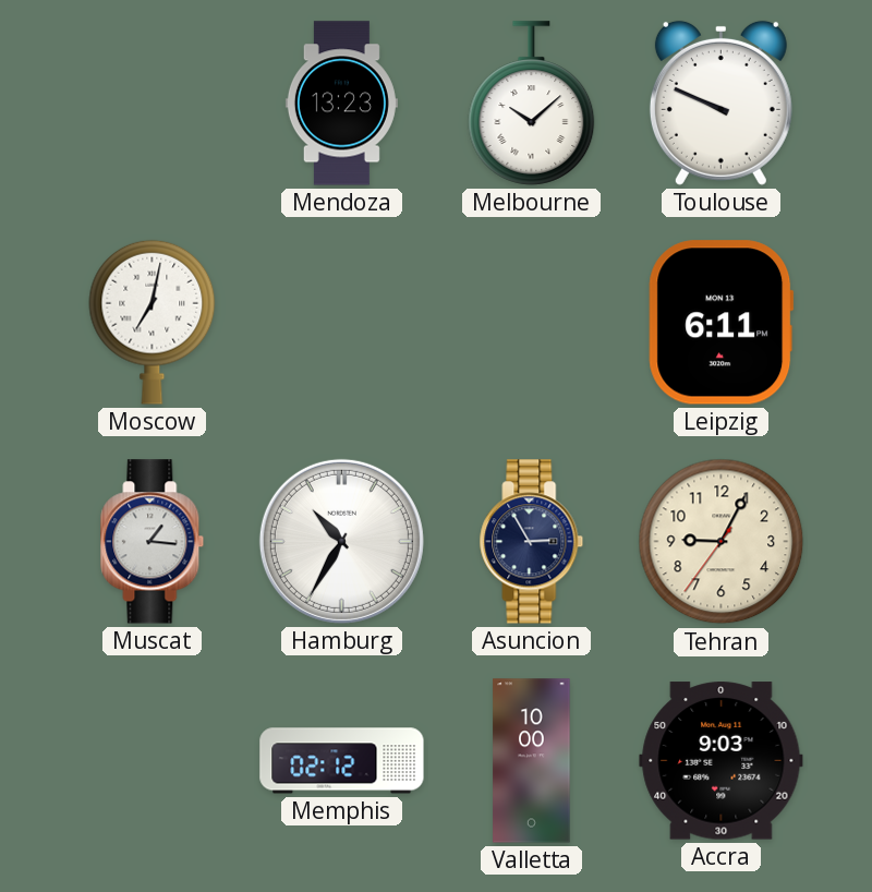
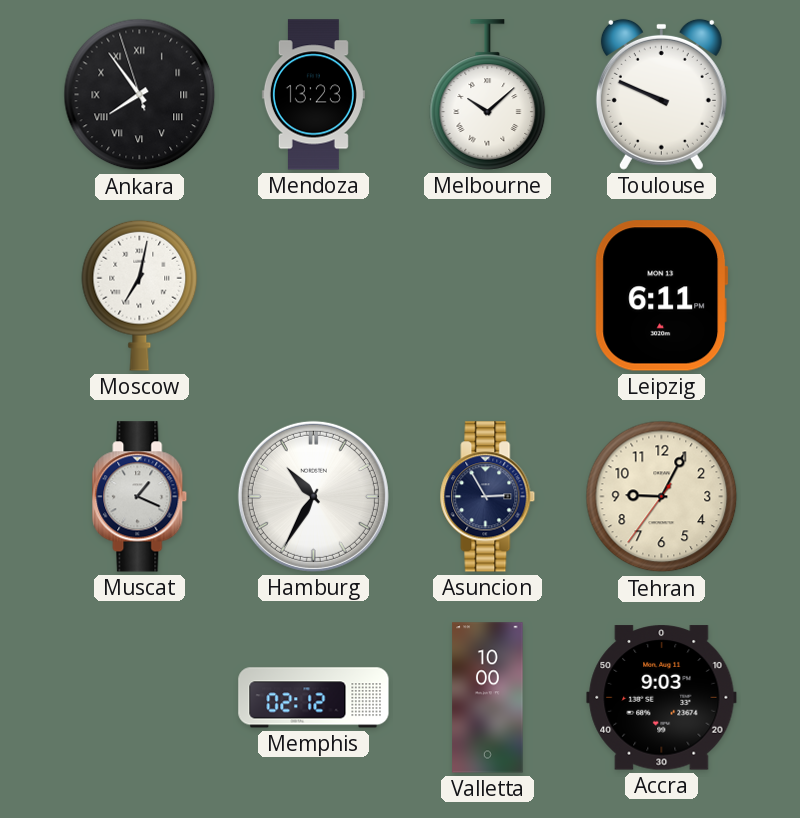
Ankara: none -> 7:53 (140, 95)
Muscat: 1:16 -> 1:19 (140, 497)
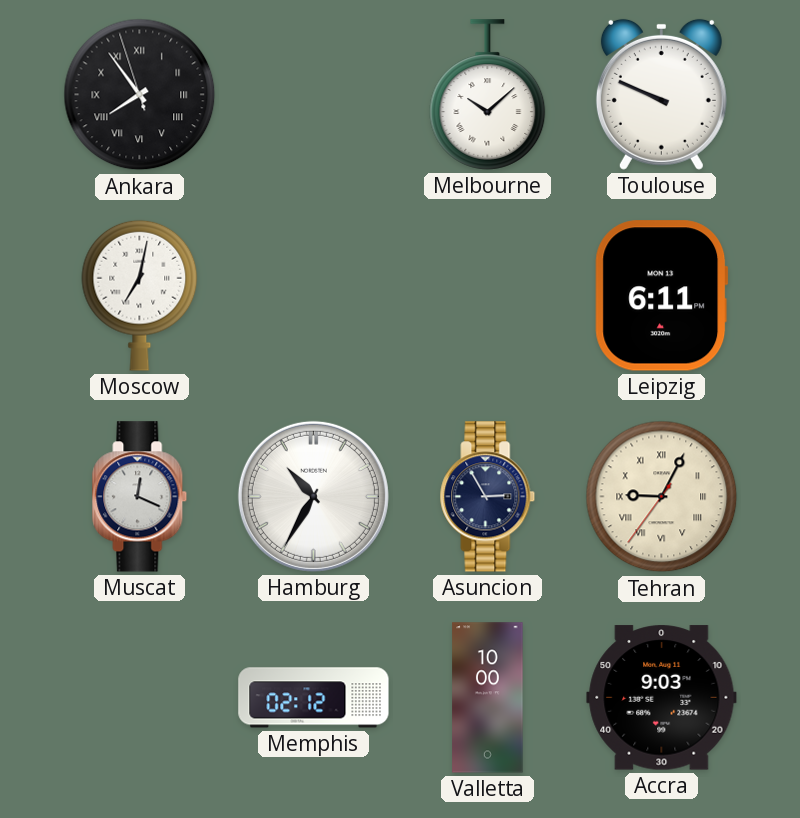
Mendoza: 13:23 -> none (313, 95)
Muscat: 1:19 -> 12:19 (140, 497)
Tehran numerals: Arabic -> Roman (662, 497)
